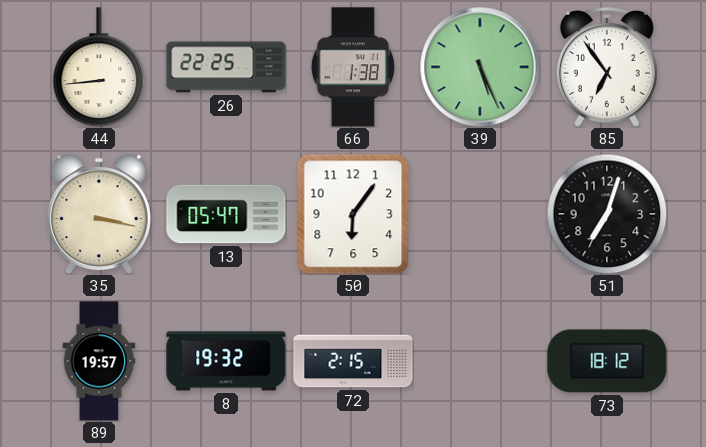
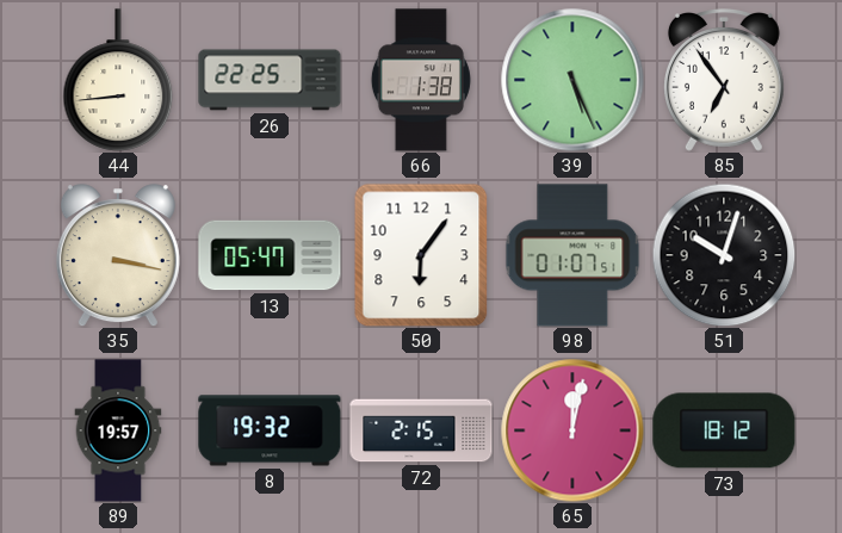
98: none -> 01:07 (572, 255)
51: 7:03 -> 10:03 (724, 255)
65: none -> 12:02 (572, 430)
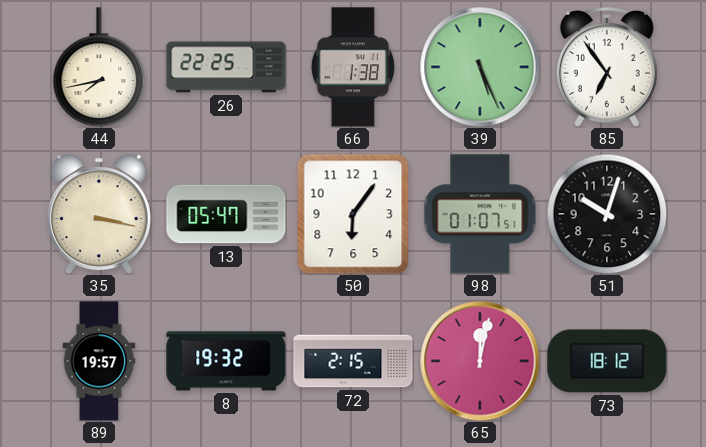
44: 8:44 -> 7:43 (99, 67)
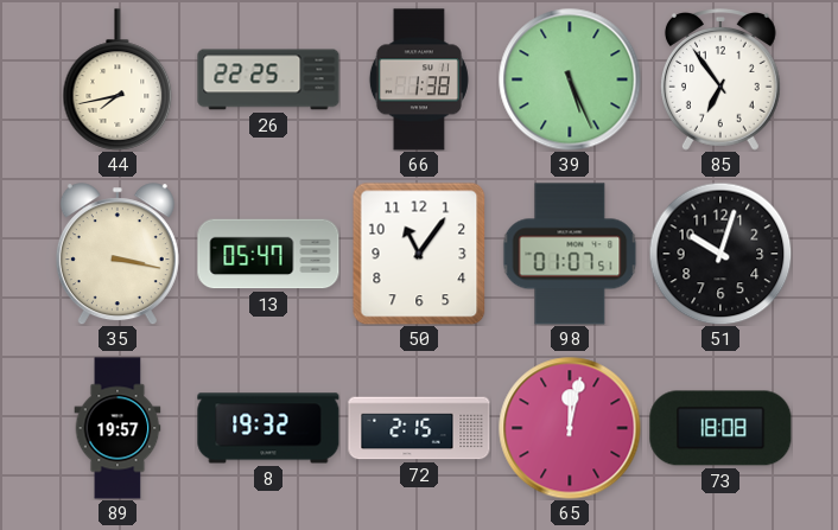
50: 6:06 -> 11:06 (419, 254)
73: 18:12 -> 18:08 (720, 428)
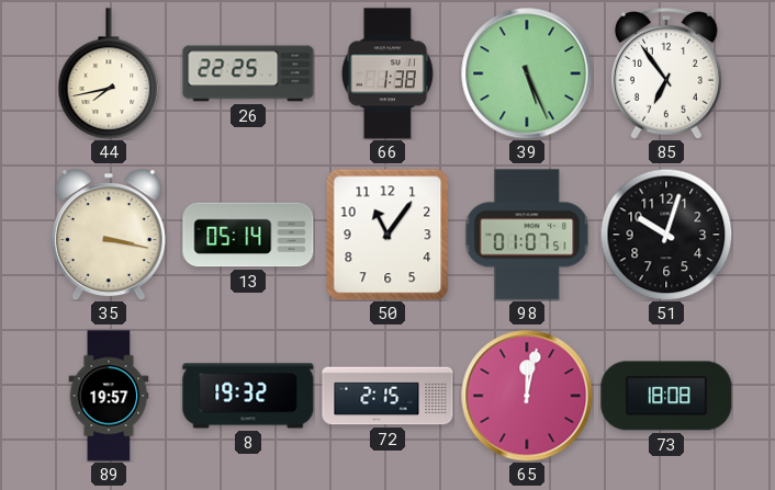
13: 05:47 -> 05:14 (248, 235)
